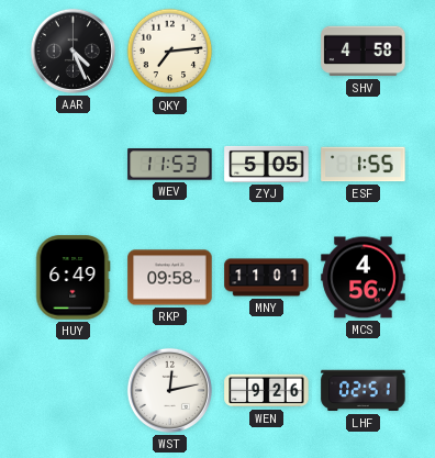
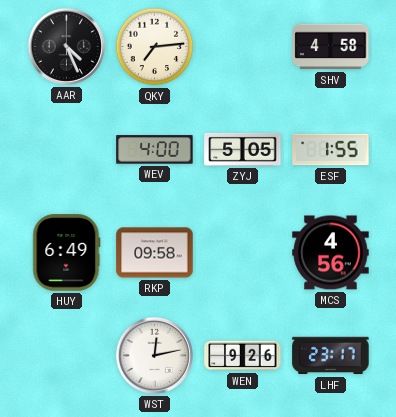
WEV: 11:53 -> 4:00 (155, 150)
MNY: 11:01 -> none (267, 278)
LHF: 02:51 -> 23:17 (331, 356)
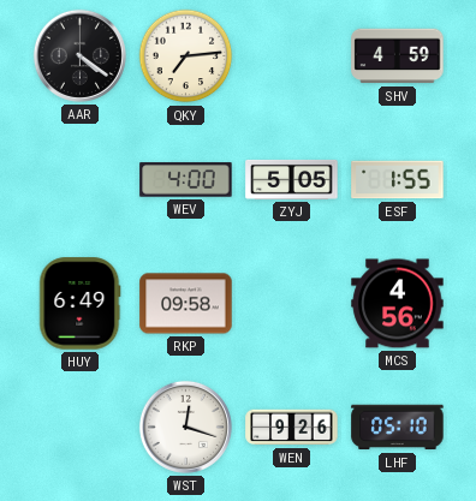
AAR: 4:26 -> 4:21 (79, 55)
SHV: 4:58 -> 4:59 (398, 56)
WST: 12:13 -> 12:18 (185, 427)
LHF: 23:17 -> 05:10 (398, 428)
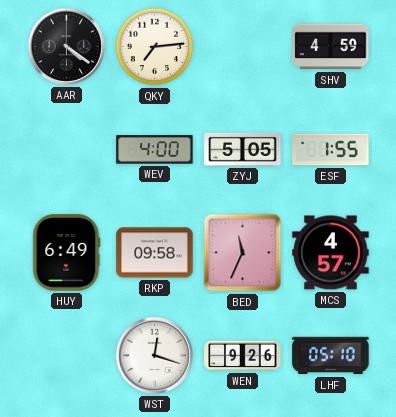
BED: none -> 11:34 (243, 253)
MCS: 4:56 -> 4:57 (331, 253)
